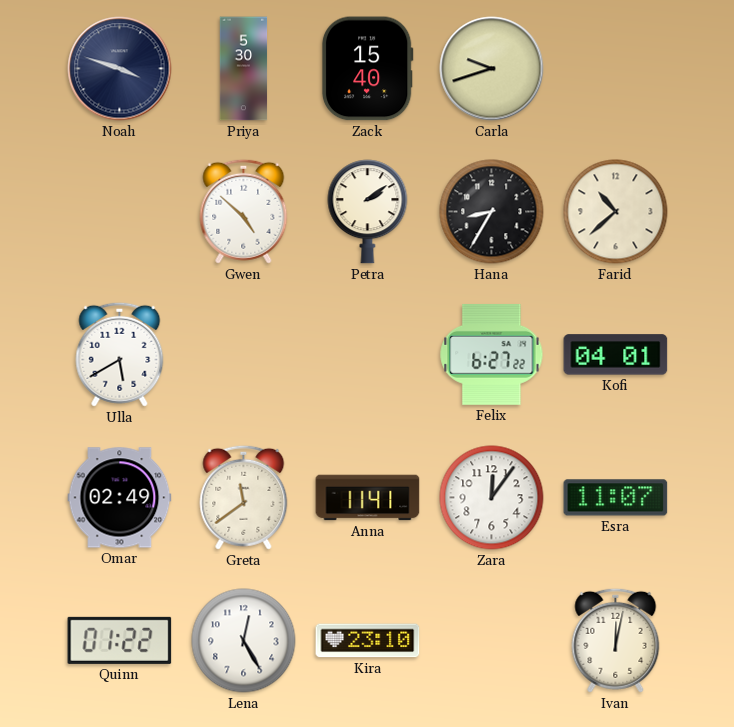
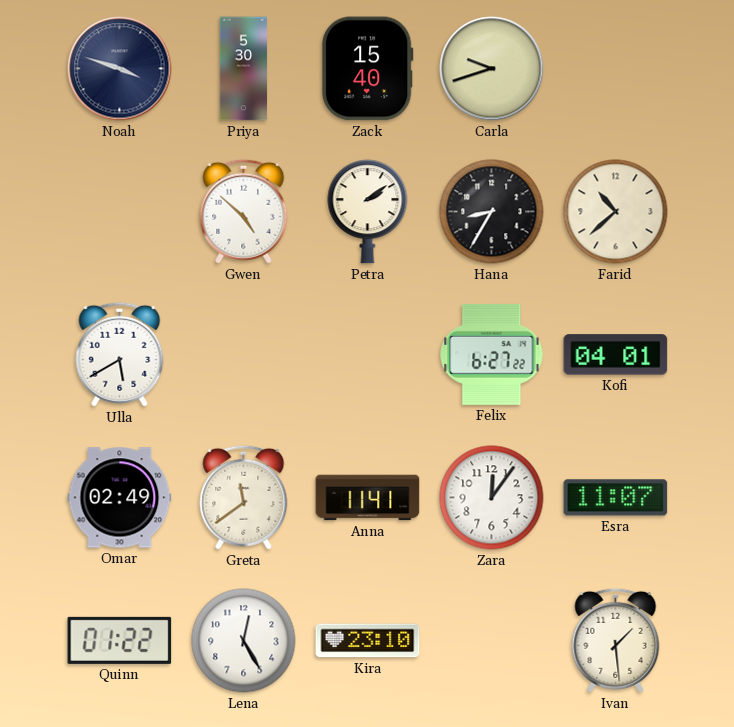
Ivan: 12:02 -> 1:29 (616, 640)
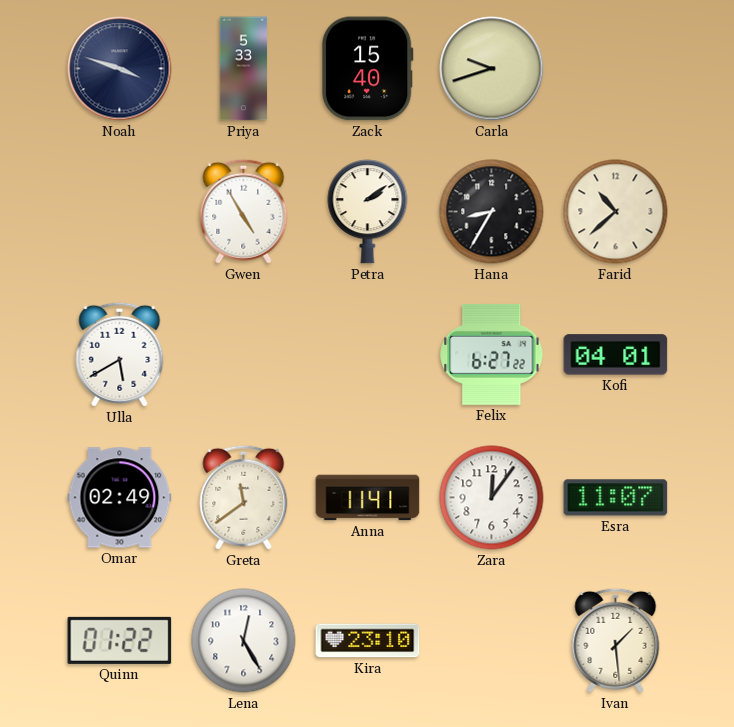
Priya: 5:30 -> 5:33 (244, 69)
Gwen: 4:52 -> 4:55 (244, 211)
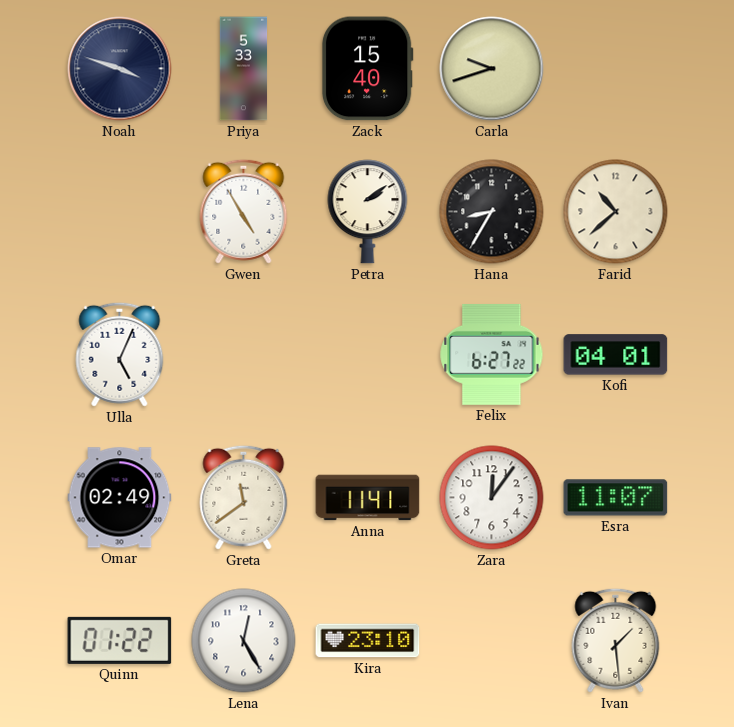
Ulla: 5:40 -> 5:04 (120, 354)
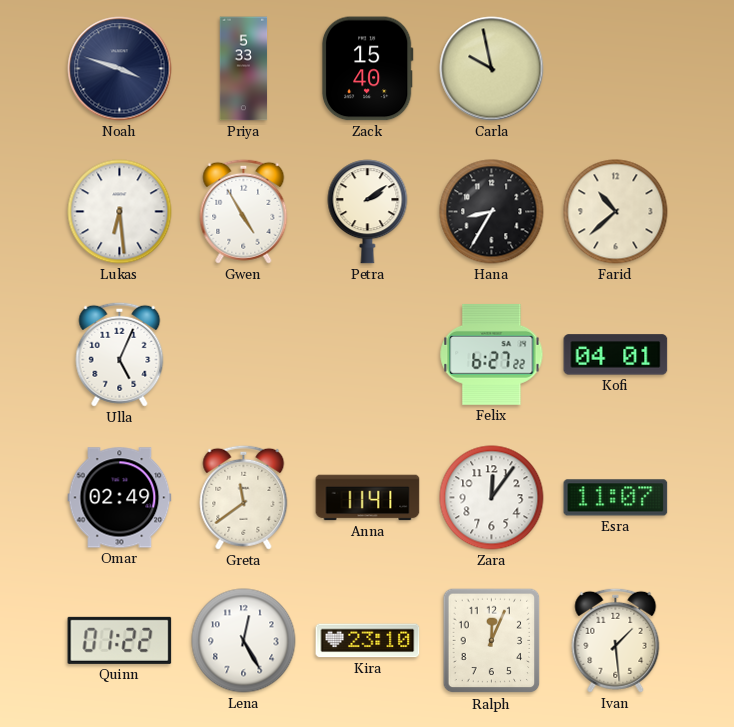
Carla: 9:42 -> 9:58 (492, 69)
Lukas: none -> 6:29 (120, 212)
Ralph: none -> 12:04 (492, 641)
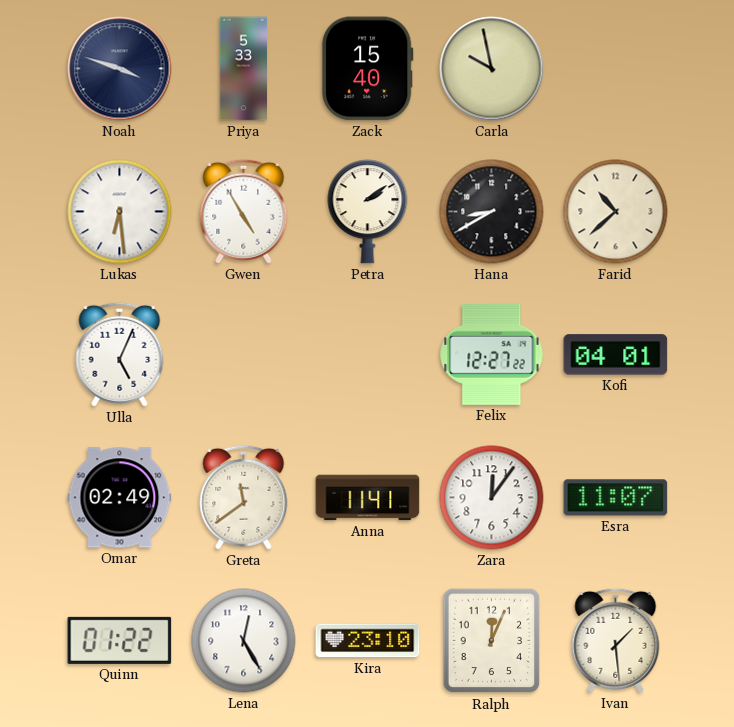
Hana: 8:35 -> 8:40 (492, 212)
Felix: 6:27 -> 12:27 (492, 354)
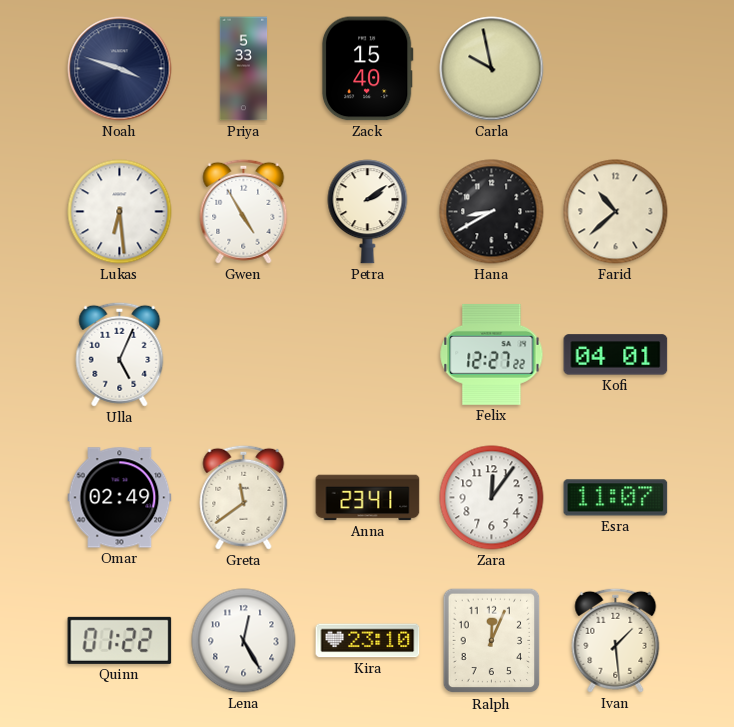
Anna: 11:41 -> 23:41 (368, 498)
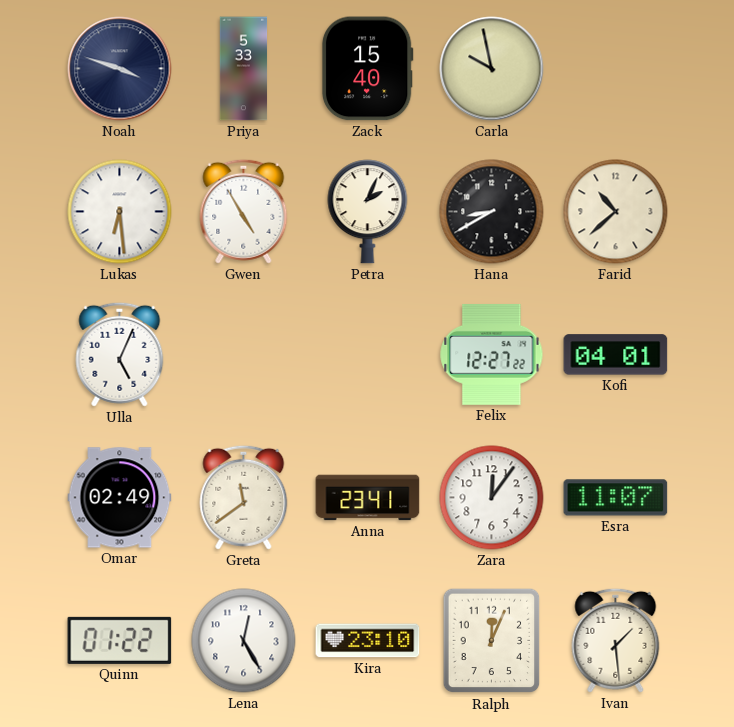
Petra: 2:09 -> 2:04 (368, 212)
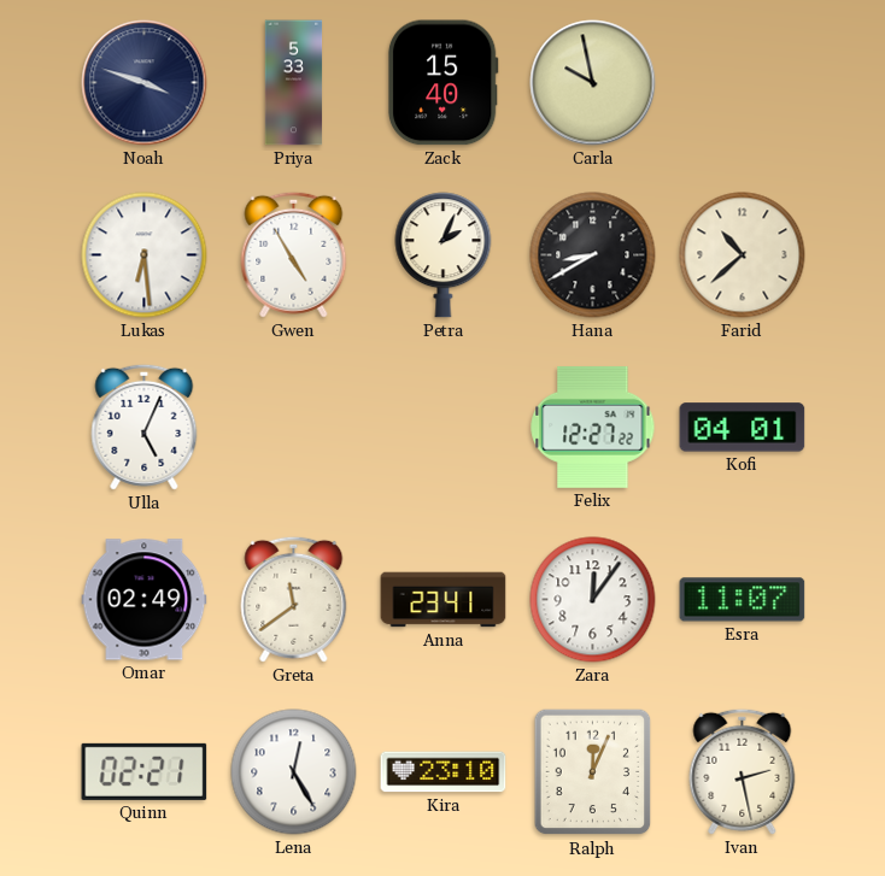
Quinn: 01:22 -> 02:21 (145, 771)
Ivan: 1:29 -> 2:28 (743, 771)
